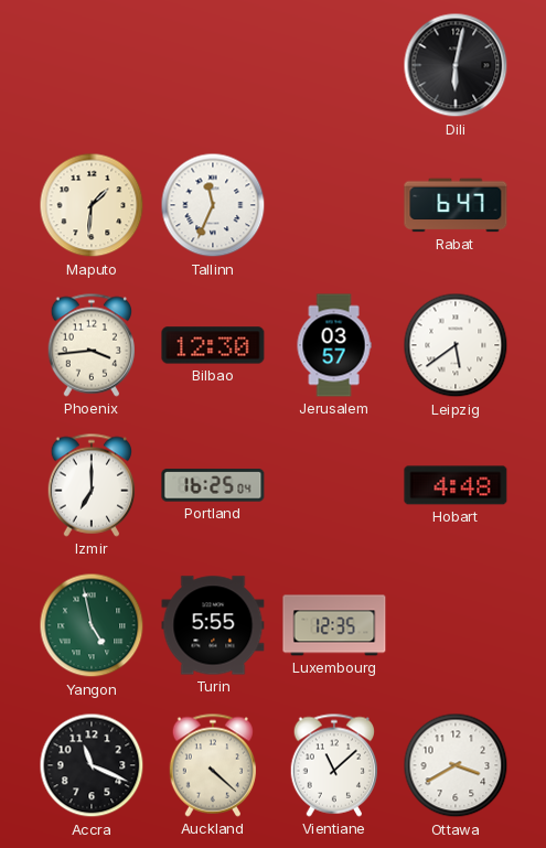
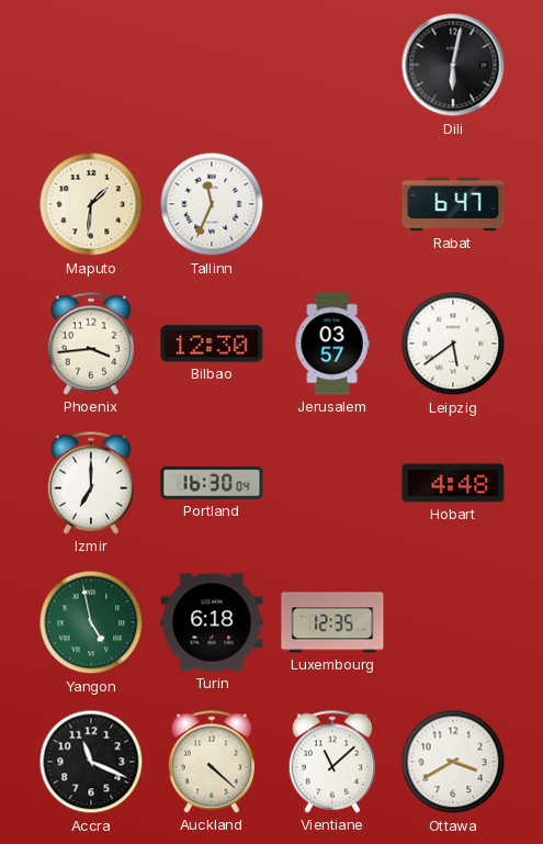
Portland: 16:25 -> 16:30 (212, 483)
Turin: 5:55 -> 6:18 (212, 622)
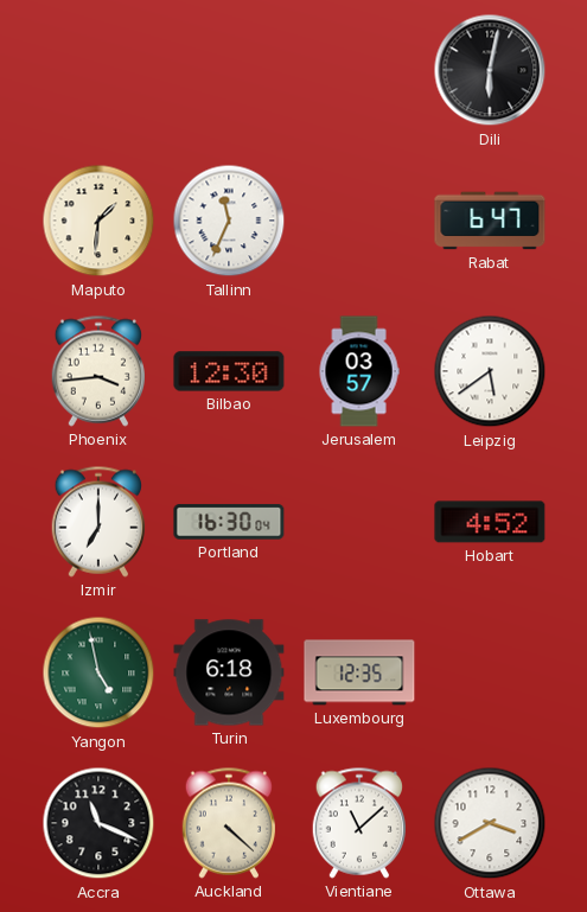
Hobart: 4:48 -> 4:52 (490, 522)
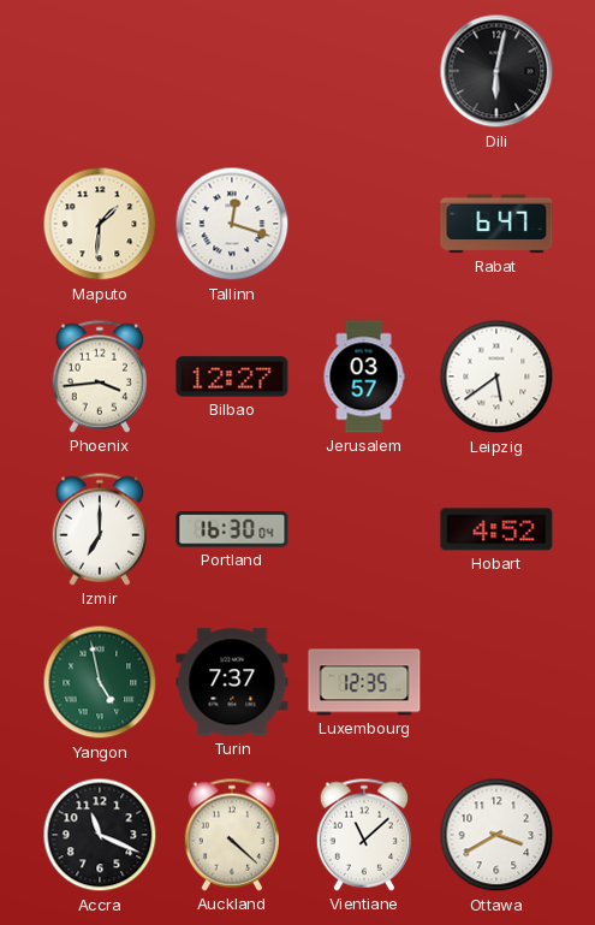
Tallinn: 11:34 -> 12:18 (232, 224)
Bilbao: 12:30 -> 12:27 (232, 376)
Turin: 6:18 -> 7:37 (232, 682)
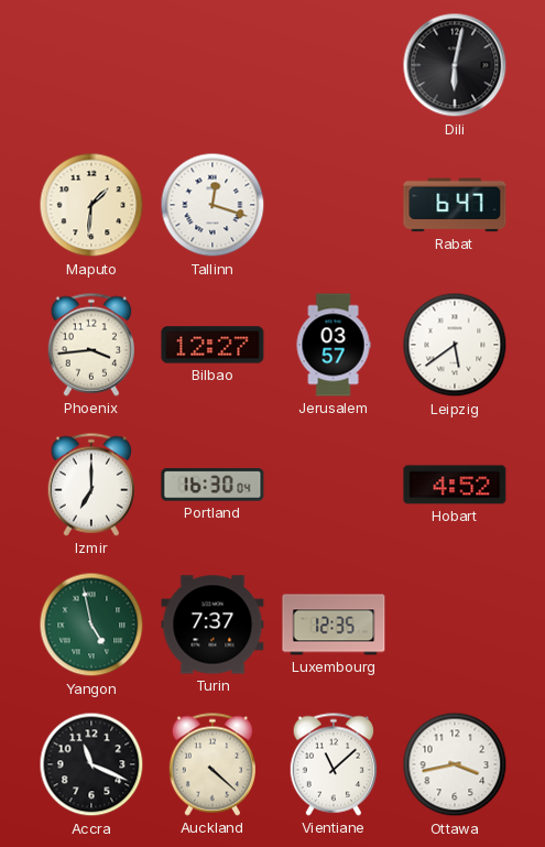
Ottawa: 3:40 -> 3:43 (455, 764)
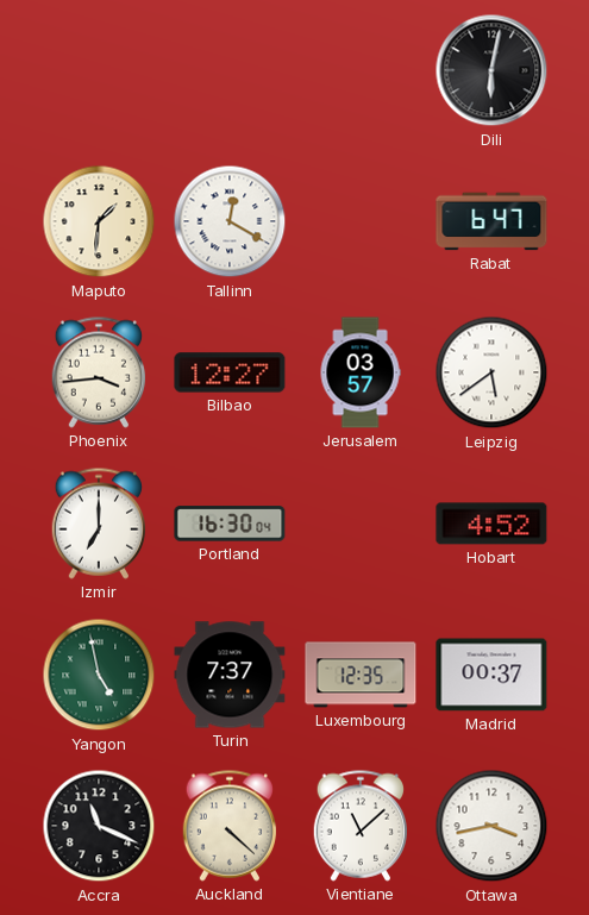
Tallinn: 12:18 -> 12:20 (230, 221)
Madrid: none -> 00:37 (491, 675)
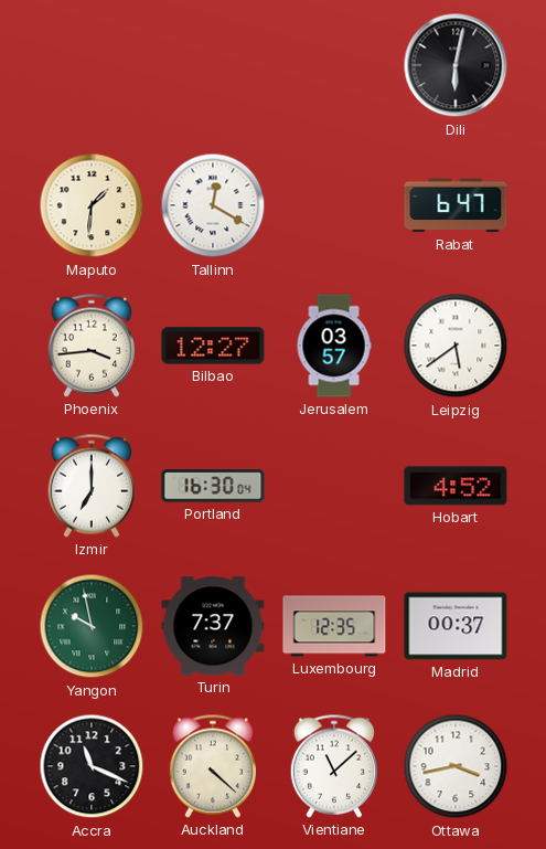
Yangon: 4:58 -> 9:58 (92, 626)
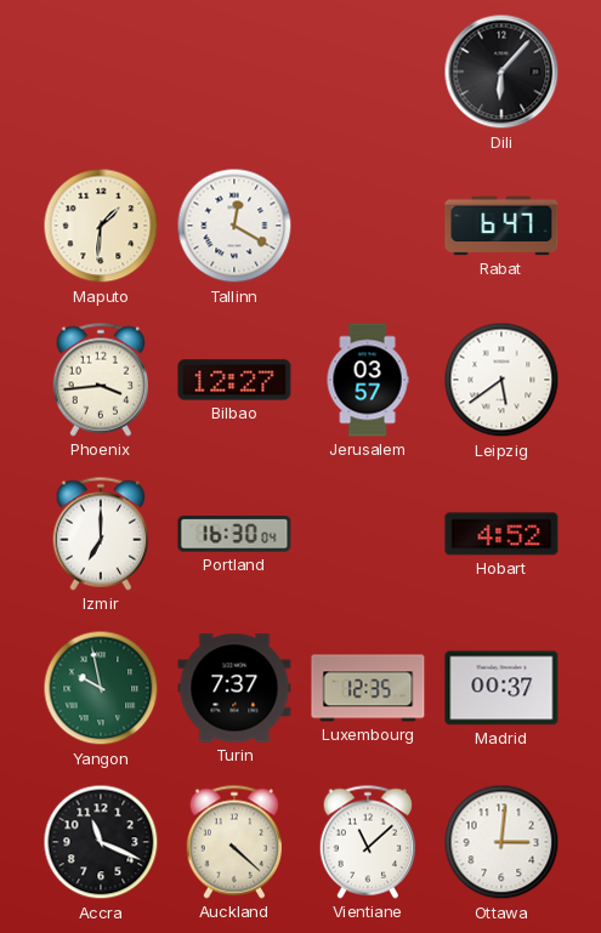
Dili: 6:02 -> 6:07 (501, 72)
Ottawa: 3:43 -> 3:01 (501, 842)
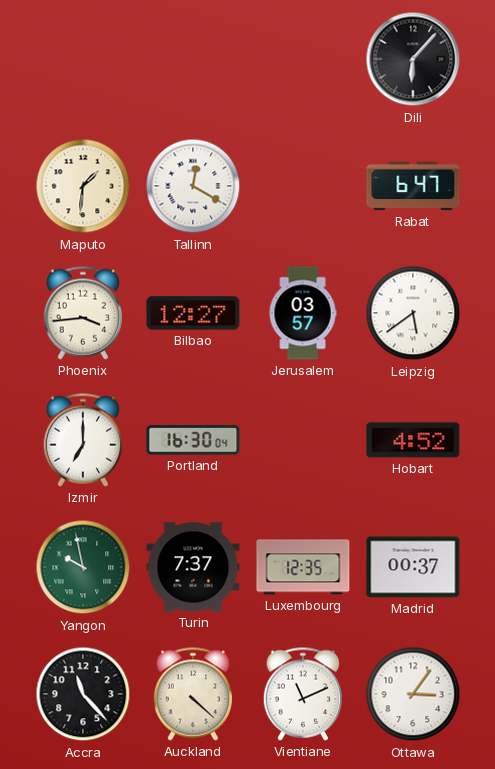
Accra: 11:19 -> 11:23 (83, 694)
Vientiane: 11:08 -> 11:11 (302, 694)
Ottawa: 3:01 -> 3:06 (413, 694)
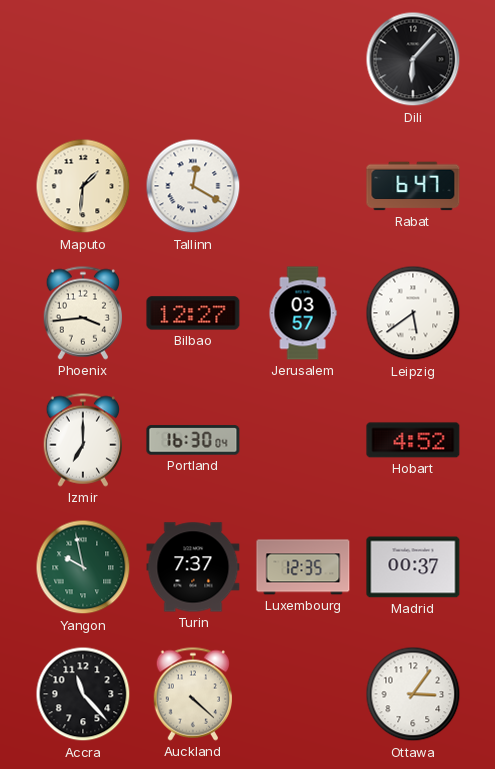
Vientiane: 11:11 -> none (302, 694)
